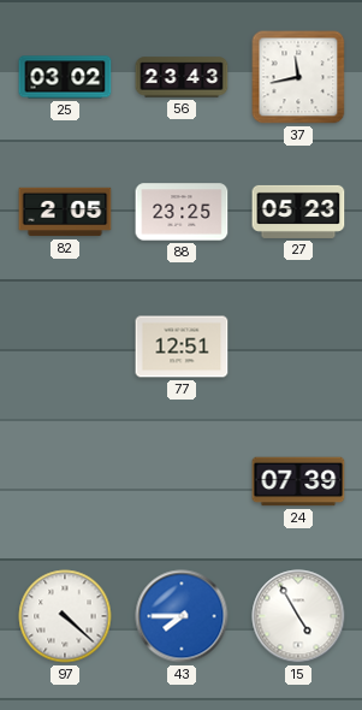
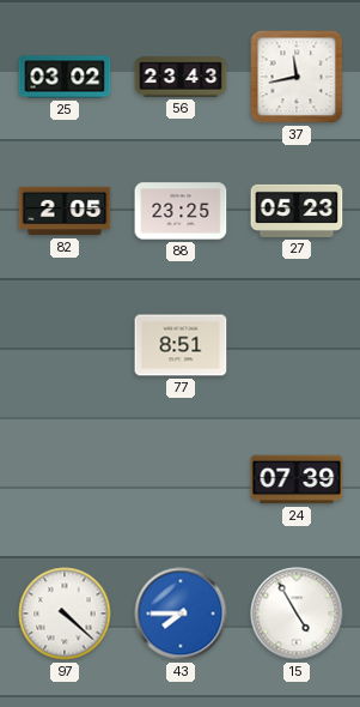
77: 12:51 -> 8:51 (181, 345)
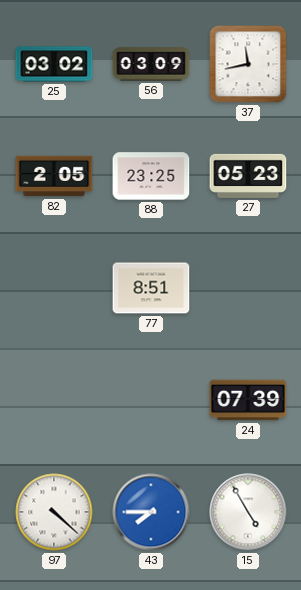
56: 23:43 -> 03:09 (151, 64)
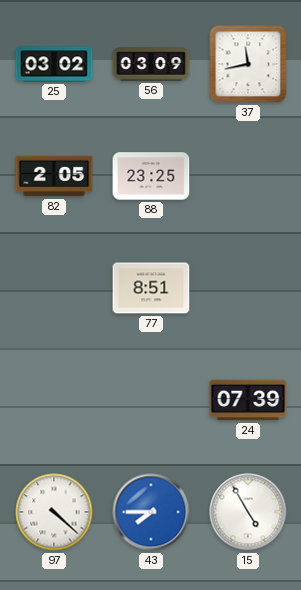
27: 05:23 -> none (248, 176)
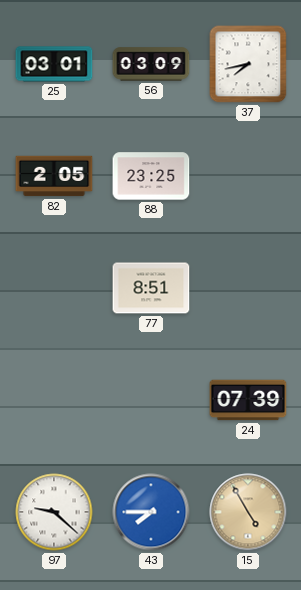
25: 03:02 -> 03:01 (54, 64)
37: 11:43 -> 7:43 (248, 64)
97: 4:22 -> 9:22 (54, 512)
15 dial: white -> champagne (248, 512)
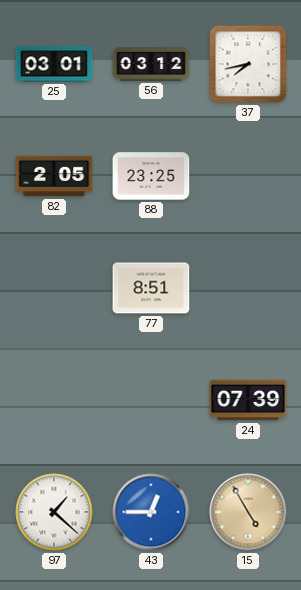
56: 03:09 -> 03:12 (151, 64)
97: 9:22 -> 1:22 (54, 512)
43: 7:45 -> 12:45 (151, 512)
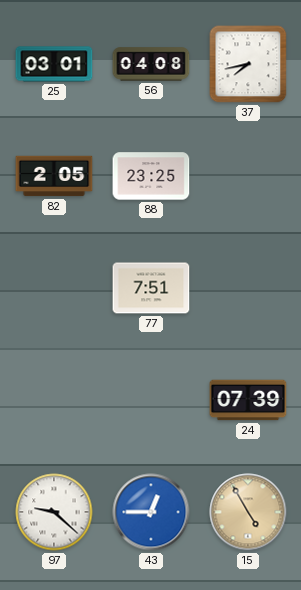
56: 03:12 -> 04:08 (151, 64)
77: 8:51 -> 7:51 (151, 288)
97: 1:22 -> 9:22 (54, 512)
